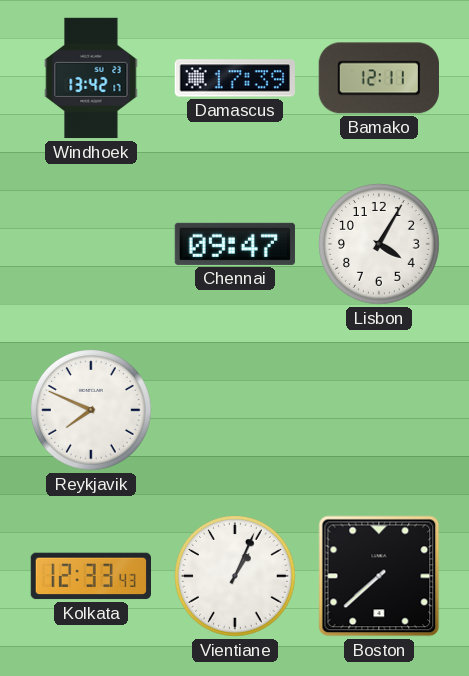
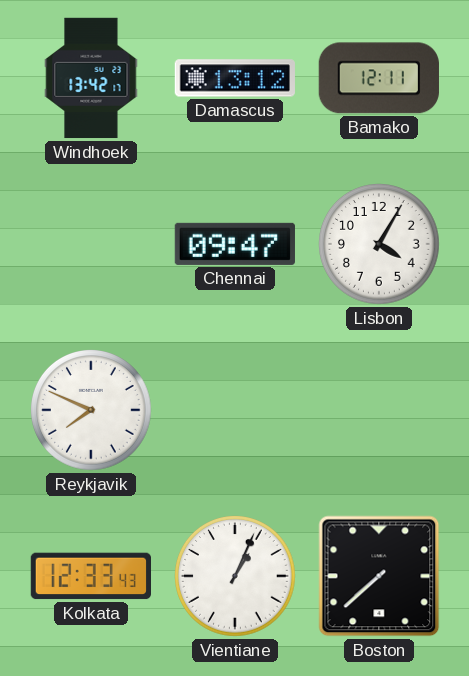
Damascus: 17:39 -> 13:12 (235, 78)
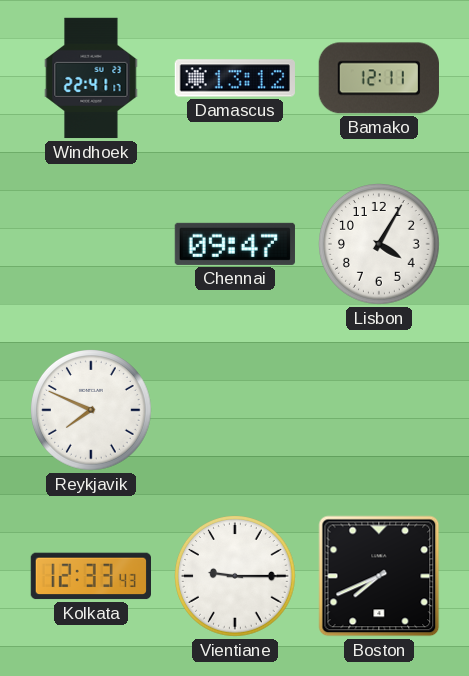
Windhoek: 13:42 -> 22:41 (91, 78)
Vientiane: 1:04 -> 9:15 (236, 577)
Boston: 7:38 -> 7:41 (379, 576)
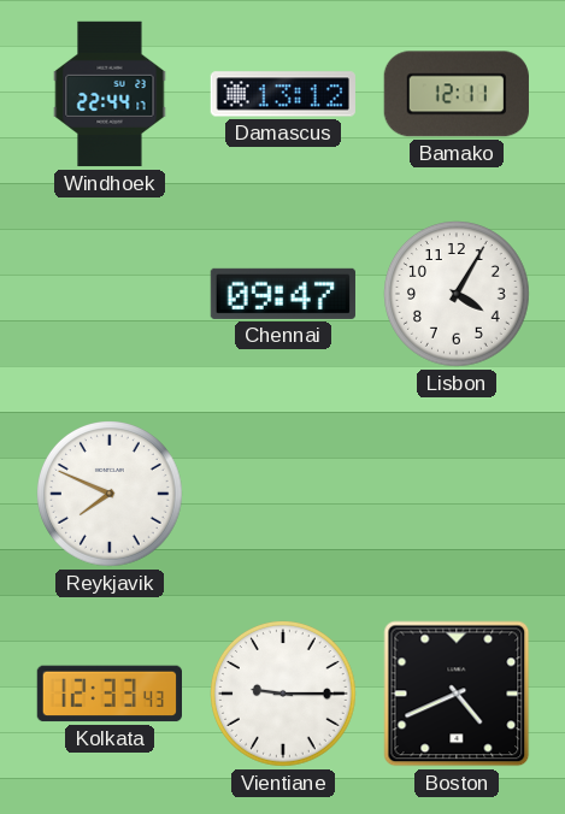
Windhoek: 22:41 -> 22:44 (110, 94)
Boston: 7:41 -> 4:41 (457, 694)
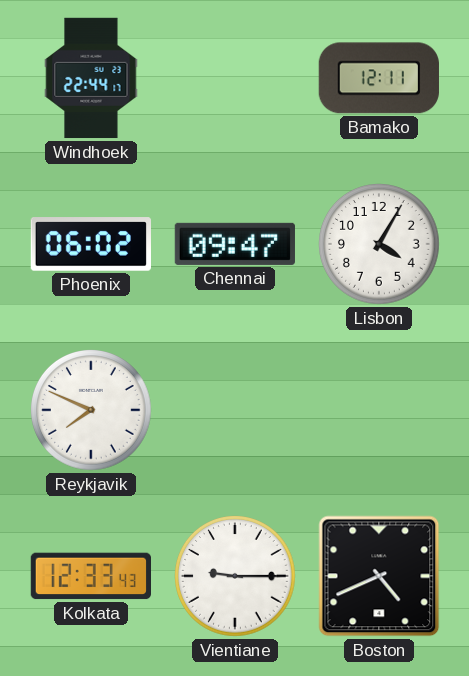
Damascus: 13:12 -> none (283, 94)
Phoenix: none -> 06:02 (91, 244)
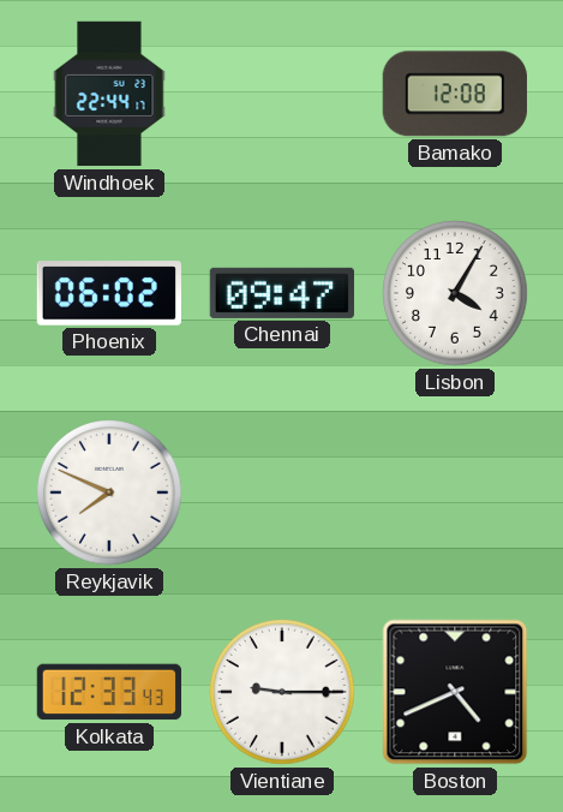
Bamako: 12:11 -> 12:08 (455, 94)
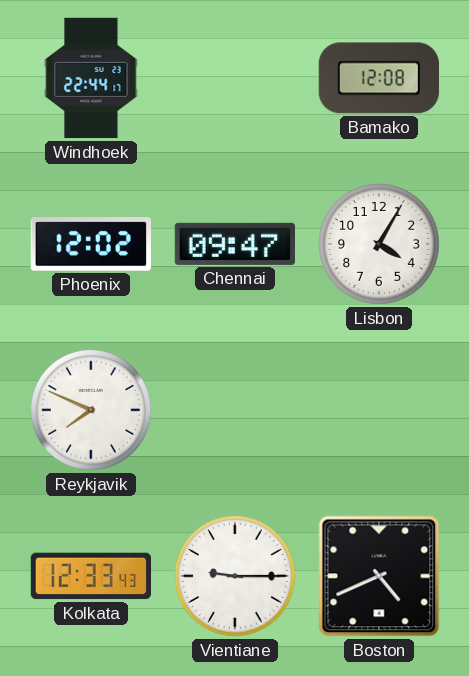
Phoenix: 06:02 -> 12:02 (91, 244)
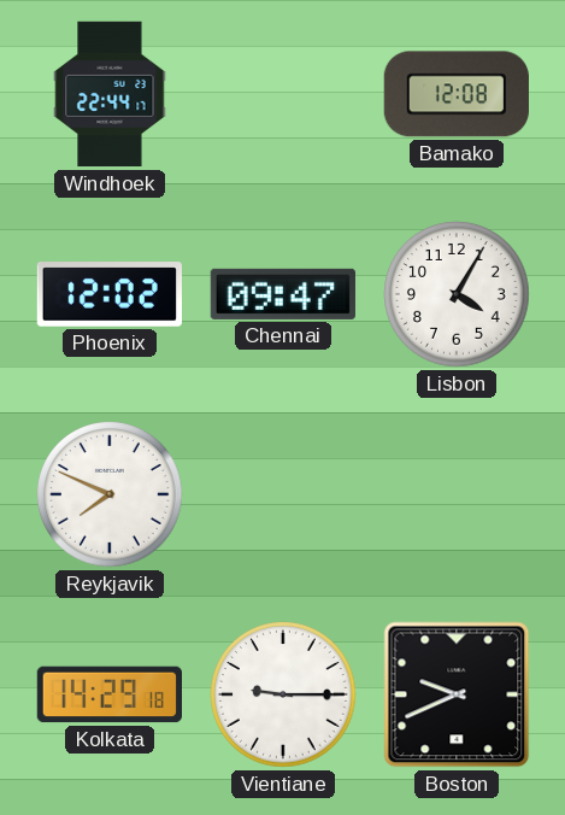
Kolkata: 12:33 -> 14:29 (108, 694)
Boston: 4:41 -> 9:41 (457, 694)
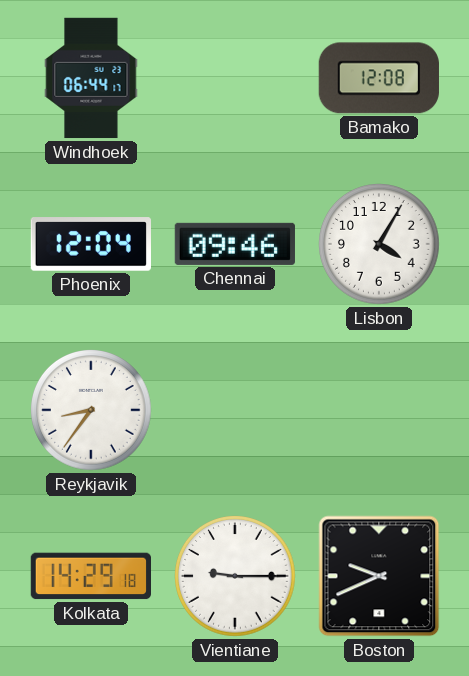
Windhoek: 22:44 -> 06:44 (91, 78)
Phoenix: 12:02 -> 12:04 (91, 244)
Chennai: 09:47 -> 09:46 (235, 244)
Reykjavik: 7:49 -> 8:36 (92, 411)
